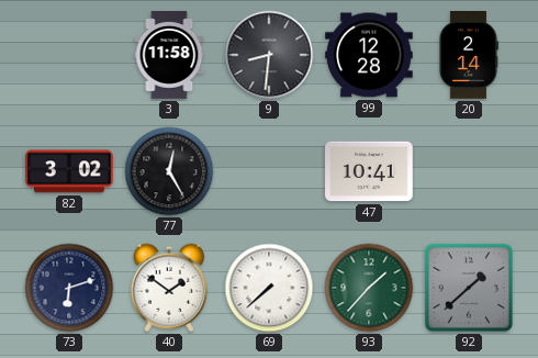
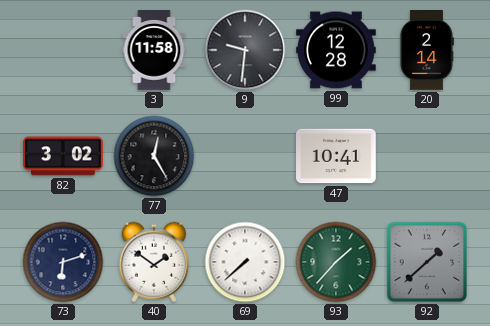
9: 8:31 -> 9:31 (245, 50)
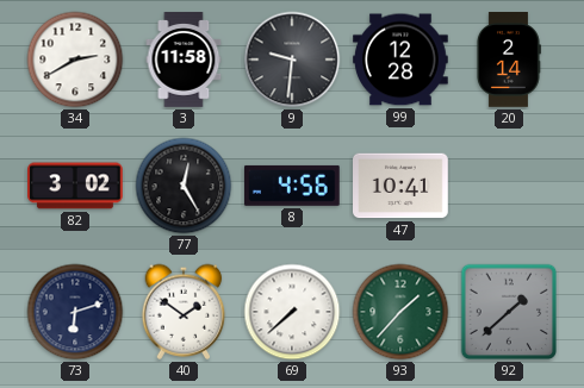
34: none -> 2:40 (75, 60)
8: none -> 4:56 (292, 186)
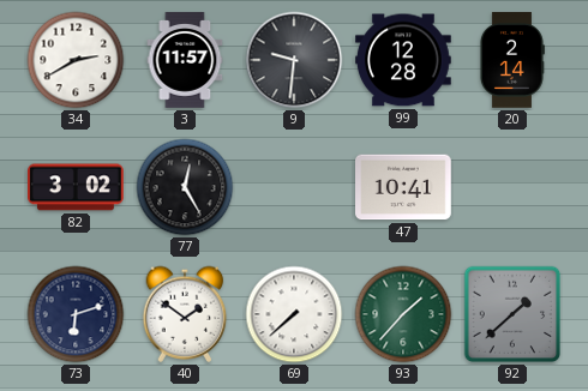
3: 11:58 -> 11:57 (185, 60)
8: 4:56 -> none (292, 186)
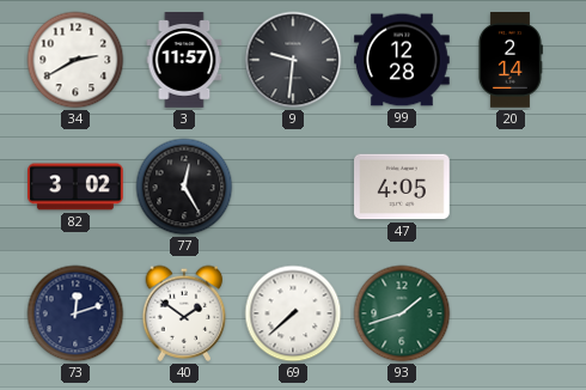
47: 10:41 -> 4:05 (402, 187)
73: 6:12 -> 12:12 (75, 313)
93: 1:37 -> 1:42 (402, 313)
92: 1:38 -> none (512, 314)
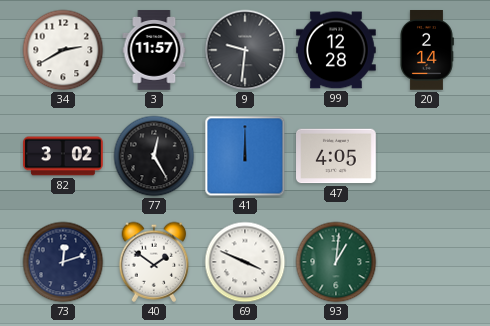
41: none -> 12:00 (245, 156)
69: 7:38 -> 3:49 (245, 262)
93: 1:42 -> 1:01 (336, 262)
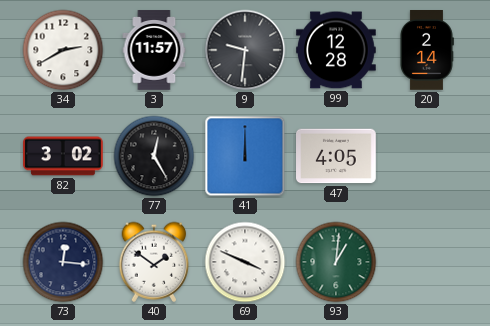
73: 12:12 -> 12:16 (63, 262)
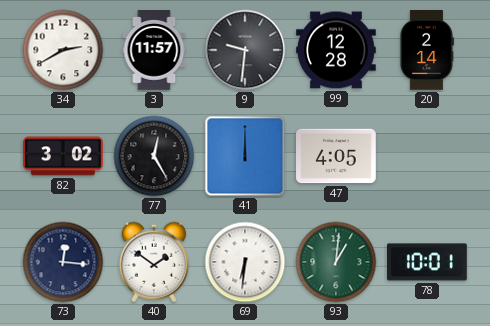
69: 3:49 -> 6:31 (245, 262)
78: none -> 10:01 (428, 262)
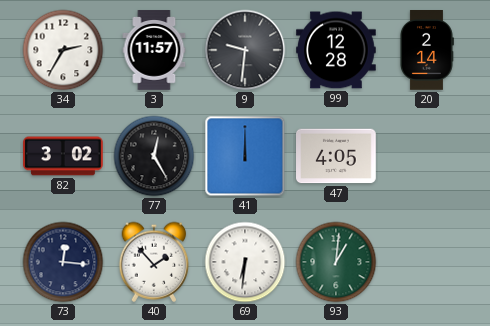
34: 2:40 -> 2:35 (63, 50)
40: 1:51 -> 1:53 (154, 262)
78: 10:01 -> none (428, 262)
